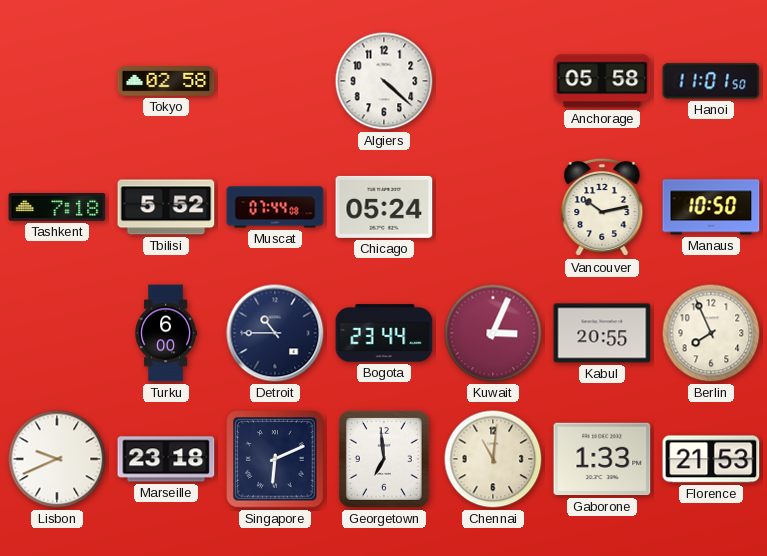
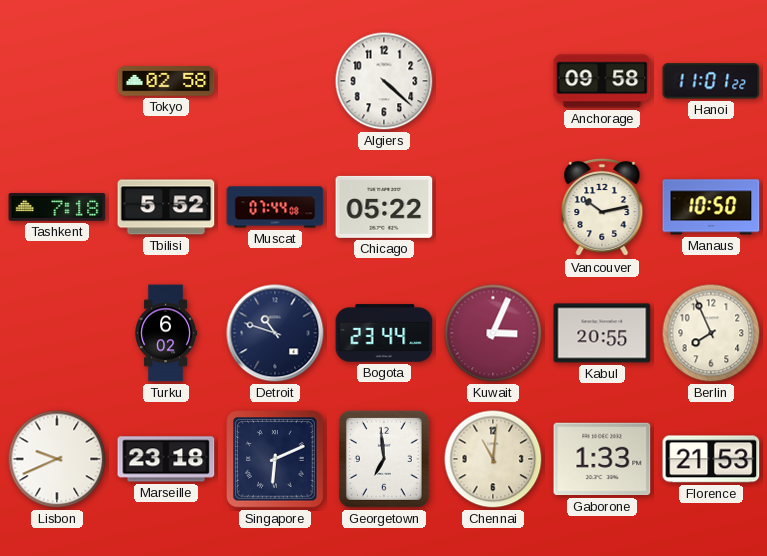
Anchorage: 05:58 -> 09:58 (602, 81)
Hanoi: 11:01:50 -> 11:01:22 (711, 81)
Chicago: 05:24 -> 05:22 (384, 207)
Turku: 6:00 -> 6:02 (166, 333)
Detroit: 10:45 -> 10:48 (275, 333)
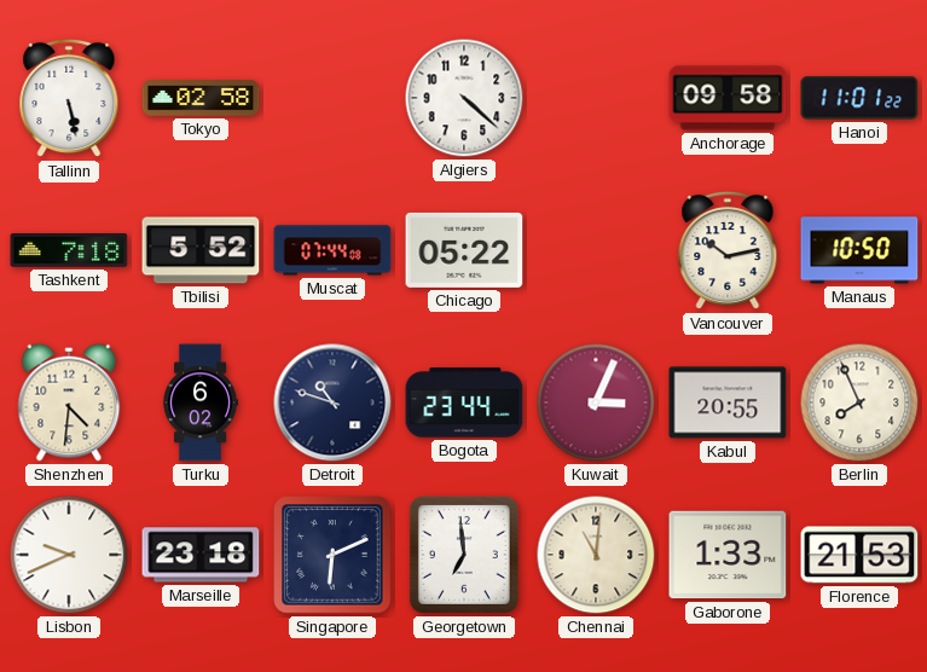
Tallinn: none -> 5:28 (69, 98)
Shenzhen: none -> 4:31 (69, 402)
